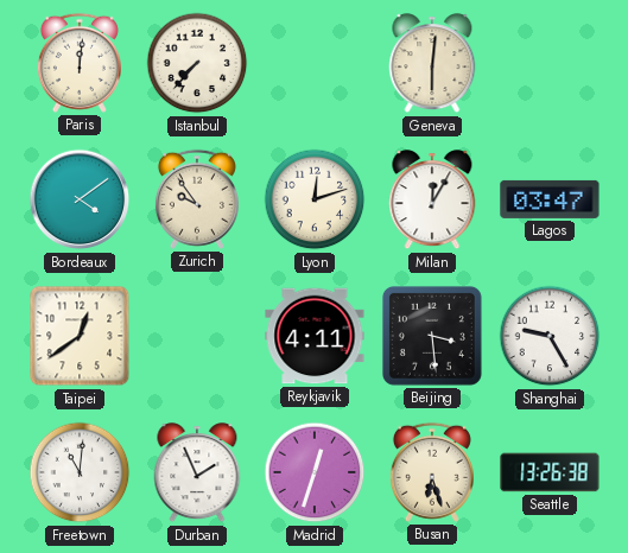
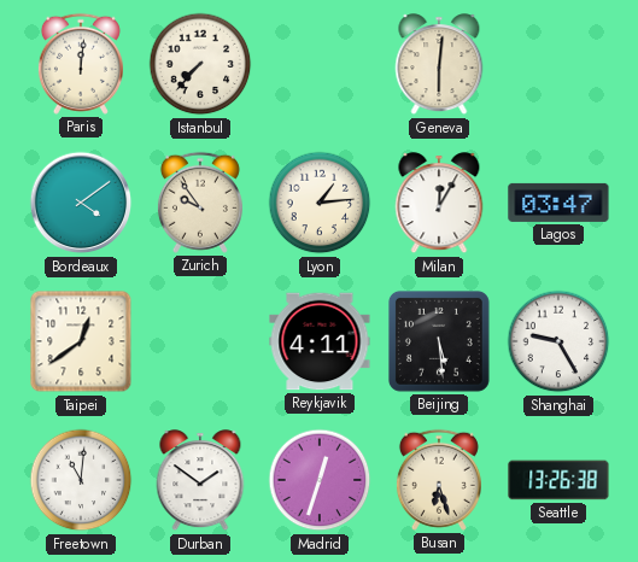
Lyon: 12:12 -> 1:14 (320, 203)
Beijing: 3:29 -> 5:29 (439, 341)
Durban: 1:56 -> 1:51 (200, 481)
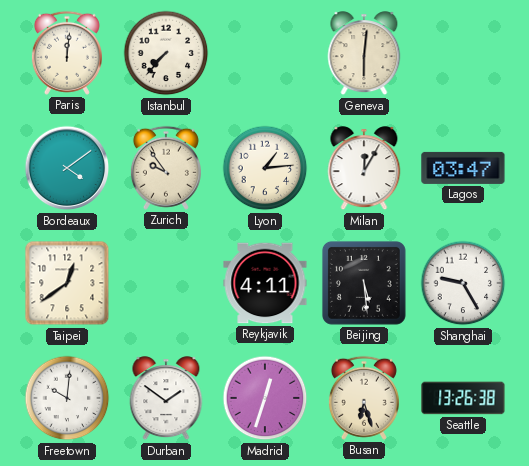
Freetown: 11:01 -> 10:01 (67, 398)
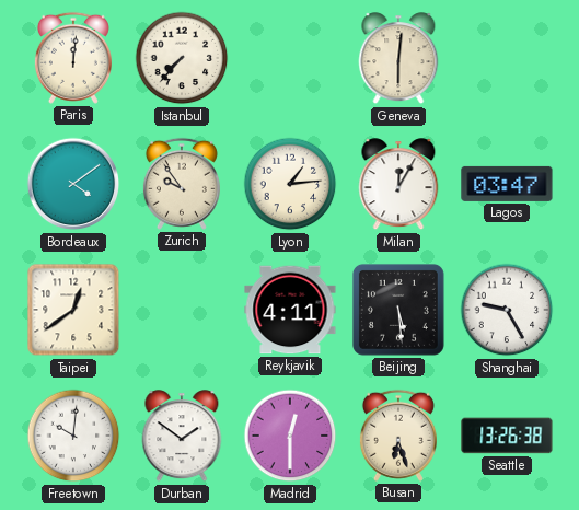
Madrid: 12:33 -> 12:30 (290, 436)
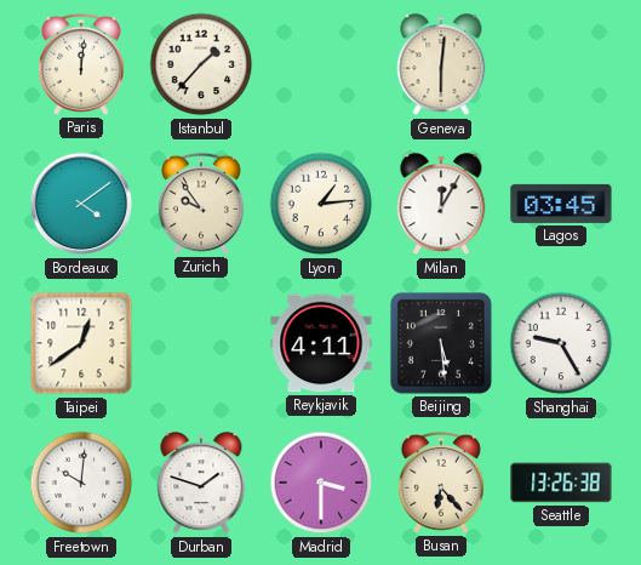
Istanbul: 7:37 -> 1:37 (201, 64)
Lagos: 03:47 -> 03:45 (561, 204)
Durban: 1:51 -> 1:48 (201, 484)
Madrid: 12:30 -> 3:30 (321, 483)
Busan: 6:27 -> 6:23 (441, 483)
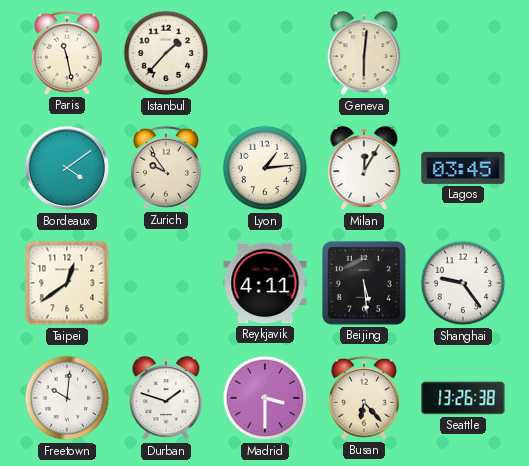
Paris: 12:01 -> 11:28 (67, 53)
Shanghai: 9:25 -> 9:24 (463, 283)
